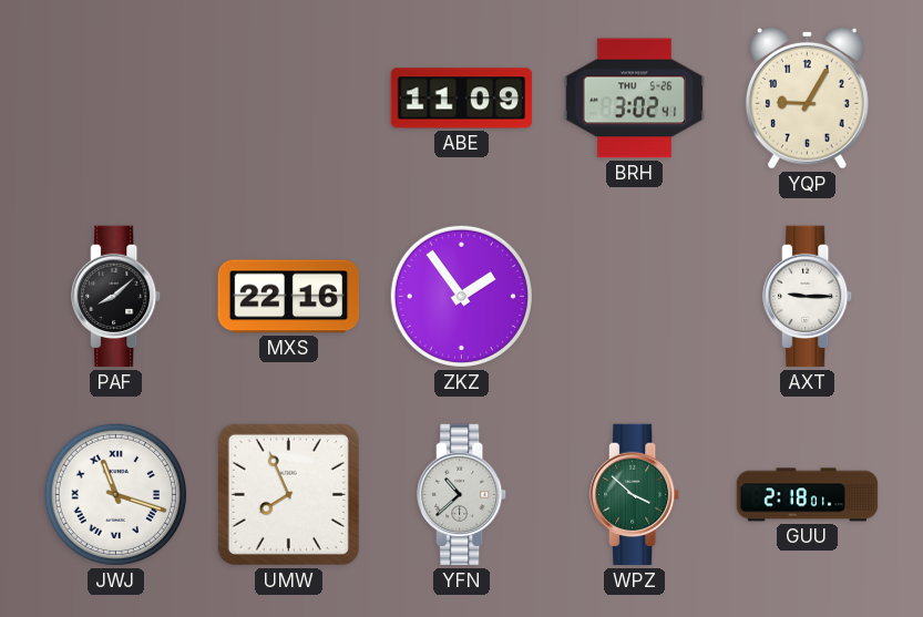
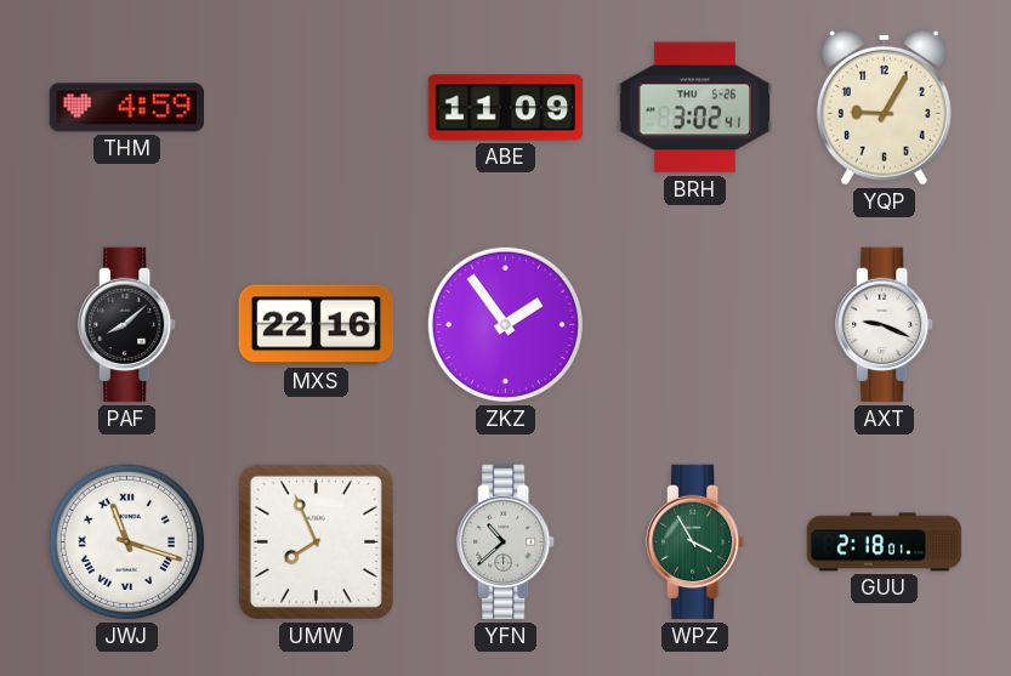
THM: none -> 4:59 (126, 108)
AXT: 9:15 -> 9:19 (885, 325)
WPZ: 3:52 -> 3:55 (695, 542)
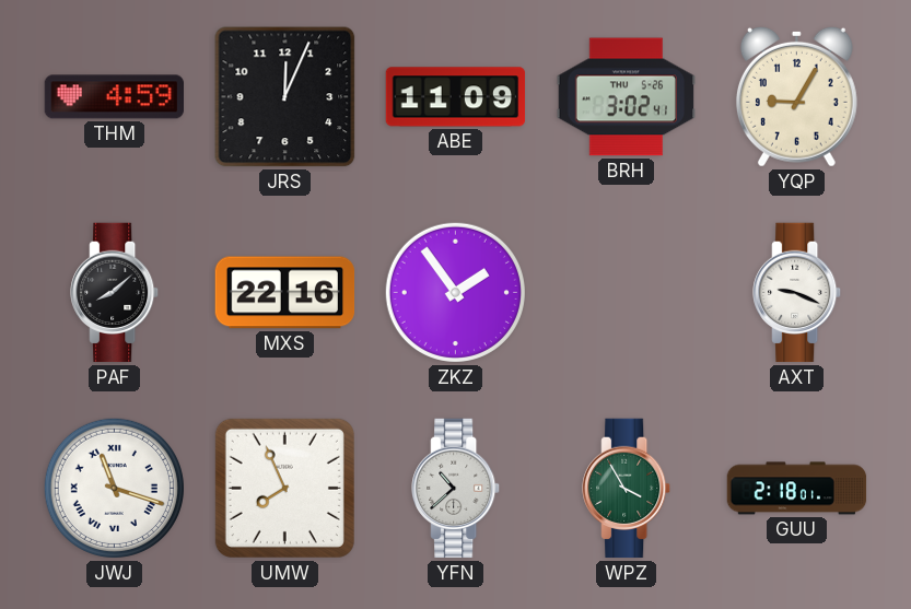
JRS: none -> 12:04 (285, 97)
